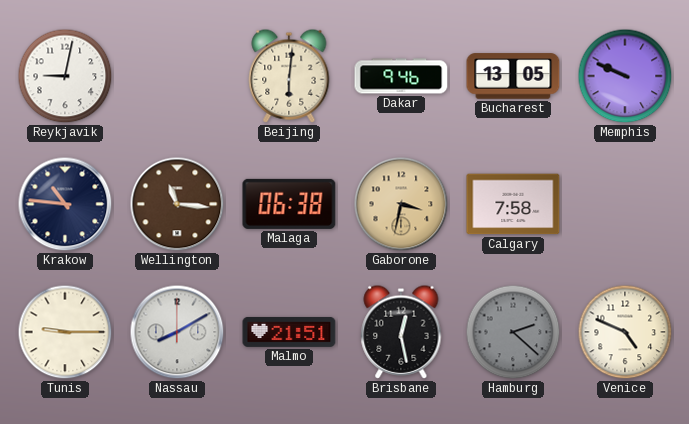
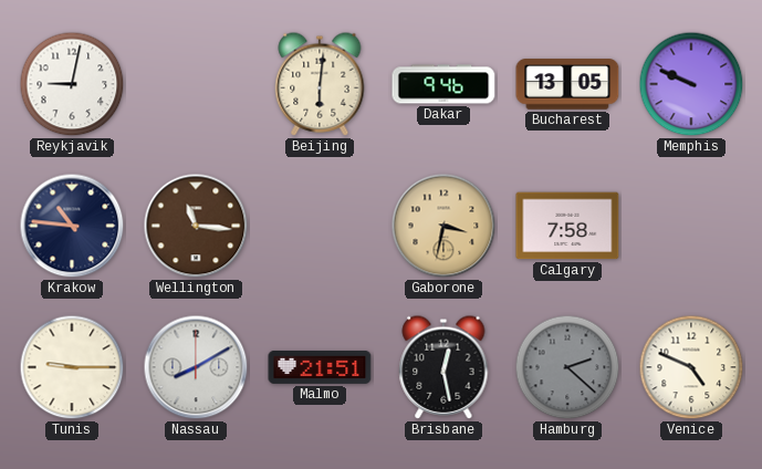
Malaga: 06:38 -> none (289, 204)
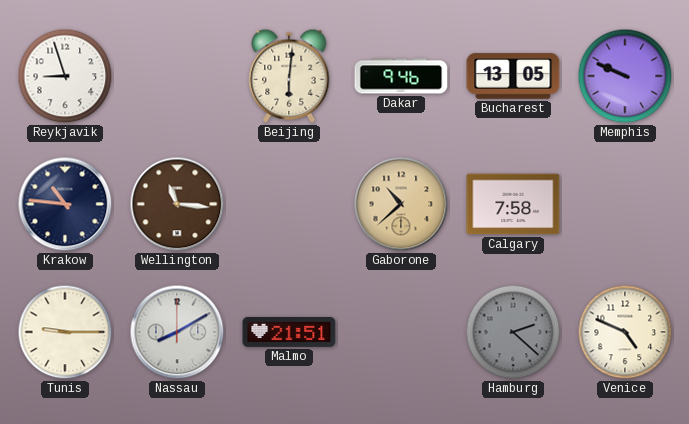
Reykjavik: 9:02 -> 8:57 (65, 76)
Gaborone: 3:32 -> 10:38 (401, 204)
Brisbane: 12:28 -> none (443, 367)
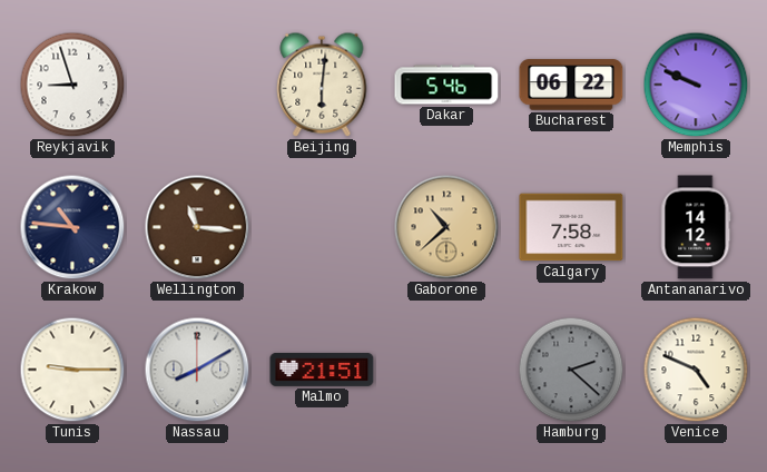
Dakar: 9:46 -> 5:46 (446, 85)
Bucharest: 13:05 -> 06:22 (571, 85)
Antananarivo: none -> 14:12 (696, 227)
